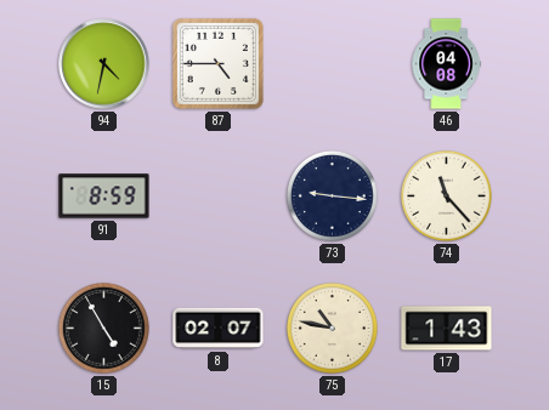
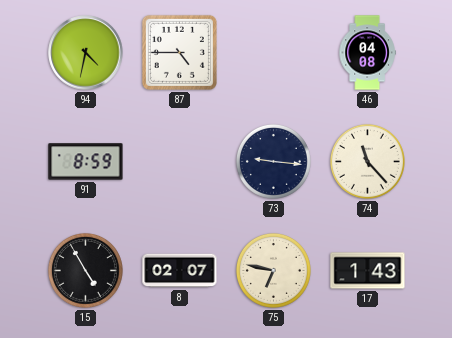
75: 10:47 -> 6:47 (273, 270)
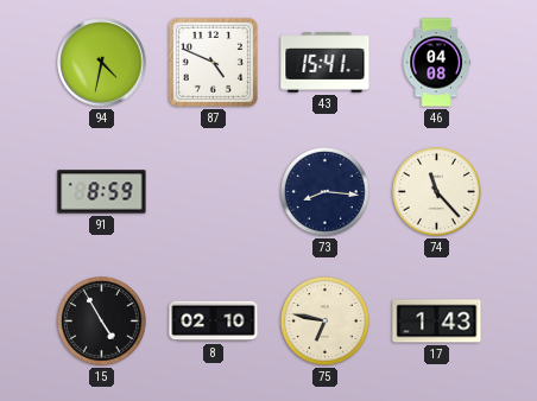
87: 4:45 -> 4:49 (213, 62)
43: none -> 15:41 (326, 63)
73: 9:16 -> 8:16 (324, 191)
8: 02:07 -> 02:10 (214, 322)
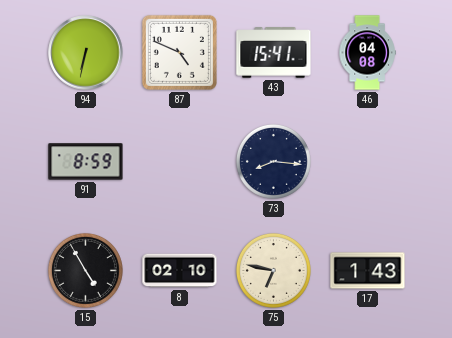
94: 4:32 -> 6:32 (86, 53)
74: 11:23 -> none (436, 191)
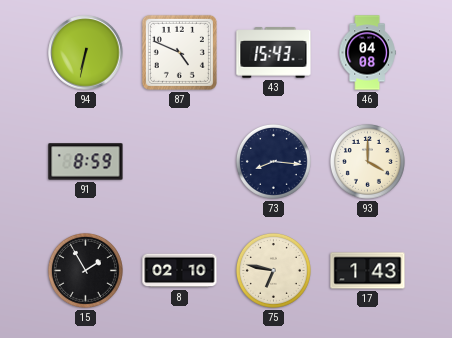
43: 15:41 -> 15:43 (274, 53)
93: none -> 4:00 (367, 161)
15: 4:55 -> 1:55 (85, 270)
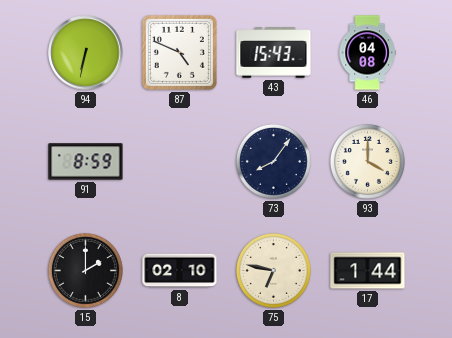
73: 8:16 -> 8:06 (273, 161)
15: 1:55 -> 2:00 (85, 270)
17: 1:43 -> 1:44 (368, 271)
